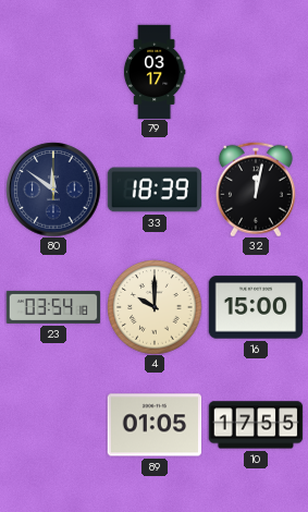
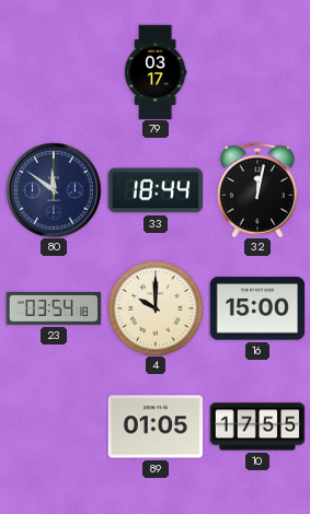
33: 18:39 -> 18:44 (156, 190)
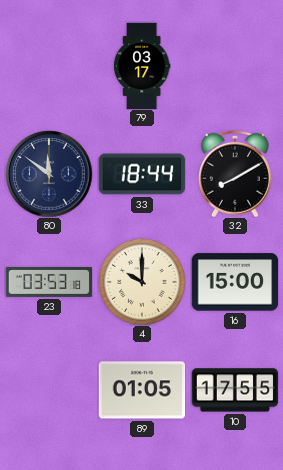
32: 12:02 -> 8:10 (235, 174)
23: 03:54 -> 03:53 (49, 282)
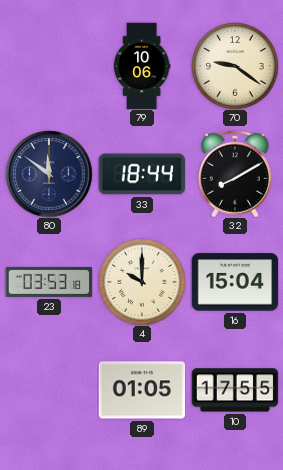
79: 03:17 -> 10:06 (142, 66)
70: none -> 9:21 (235, 66)
16: 15:00 -> 15:04 (235, 282)
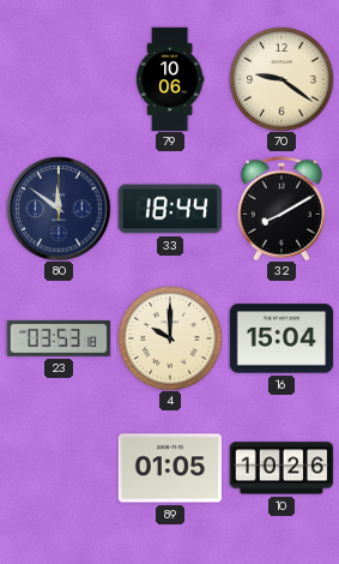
10: 17:55 -> 10:26 (282, 468)
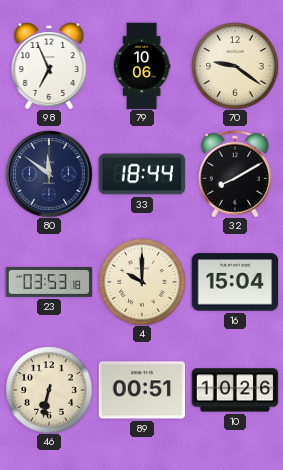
98: none -> 6:56 (49, 66)
46: none -> 6:32 (49, 390)
89: 01:05 -> 00:51 (142, 390)
